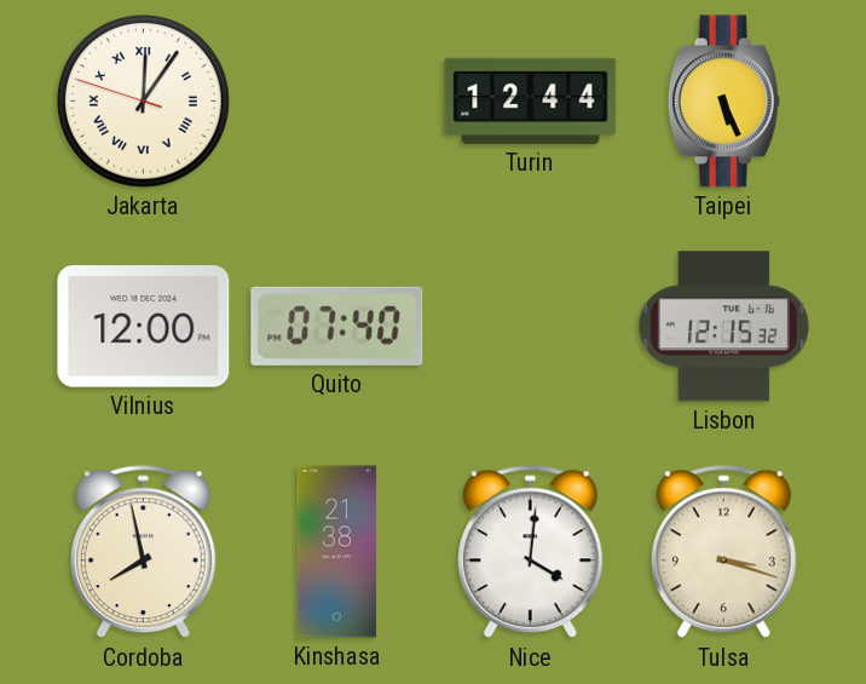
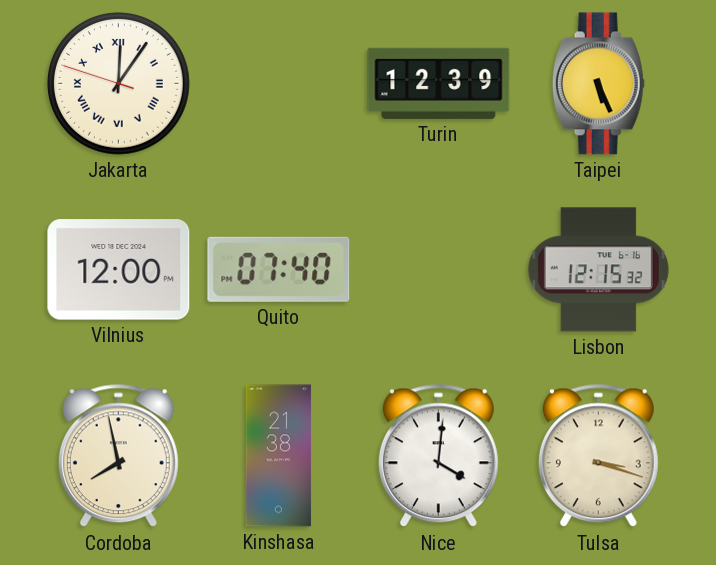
Turin: 12:44 -> 12:39 (439, 83)
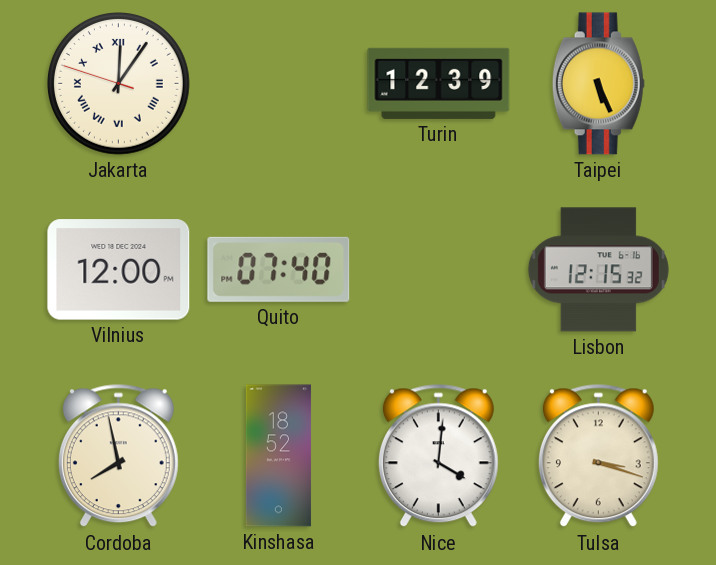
Kinshasa: 21:38 -> 18:52 (278, 456)
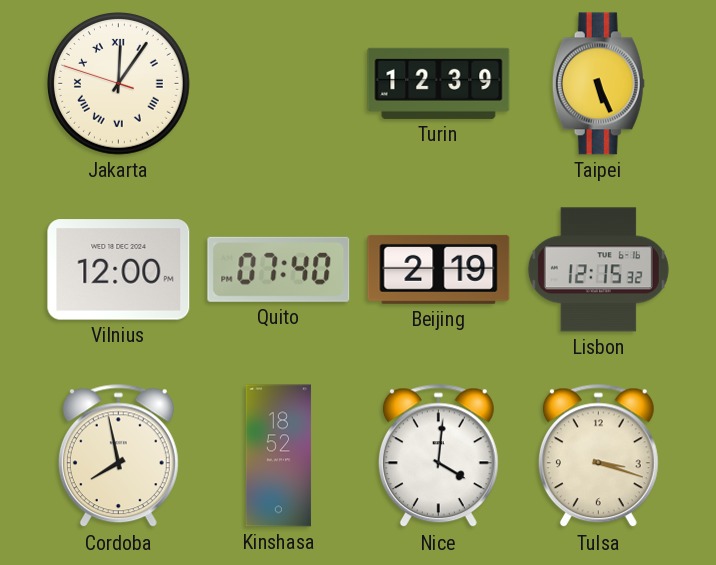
Beijing: none -> 2:19 (439, 269)
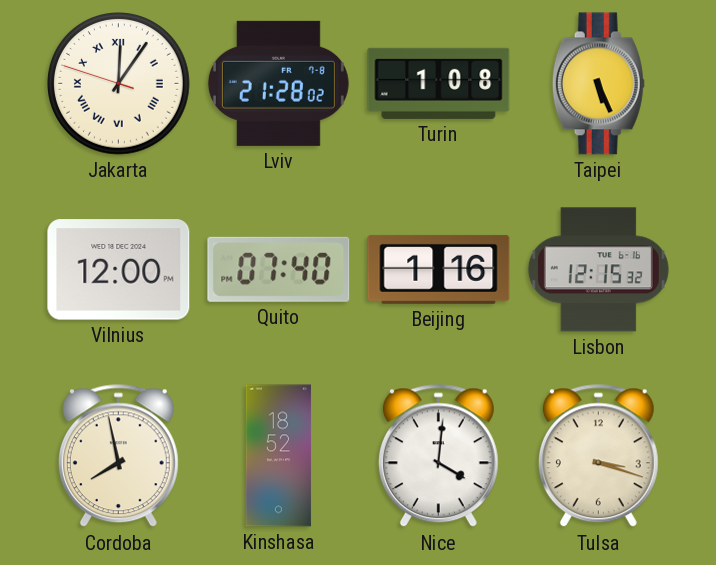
Lviv: none -> 21:28 (278, 83)
Turin: 12:39 -> 1:08 (439, 83)
Beijing: 2:19 -> 1:16 (439, 269)
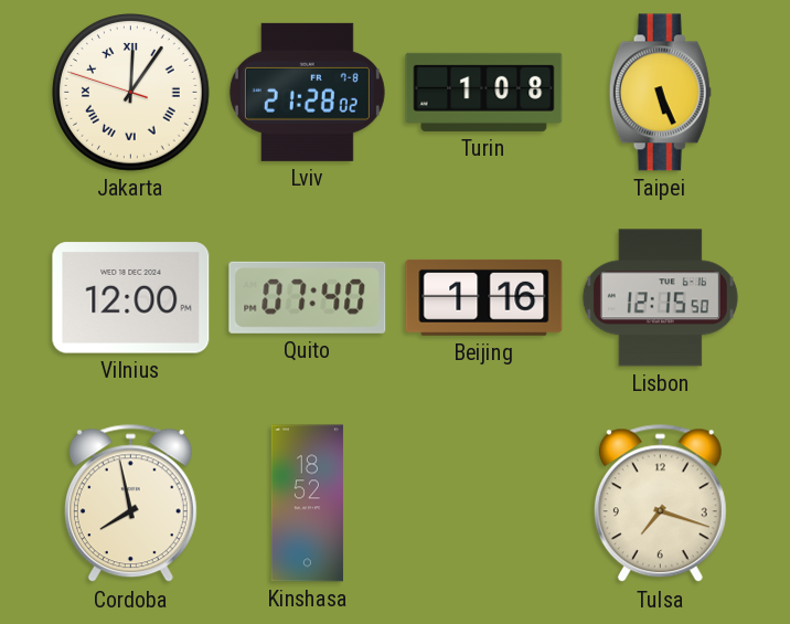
Lisbon: 12:15:32 -> 12:15:50 (660, 298)
Nice: 4:01 -> none (438, 456)
Tulsa: 3:18 -> 7:18 (660, 504)
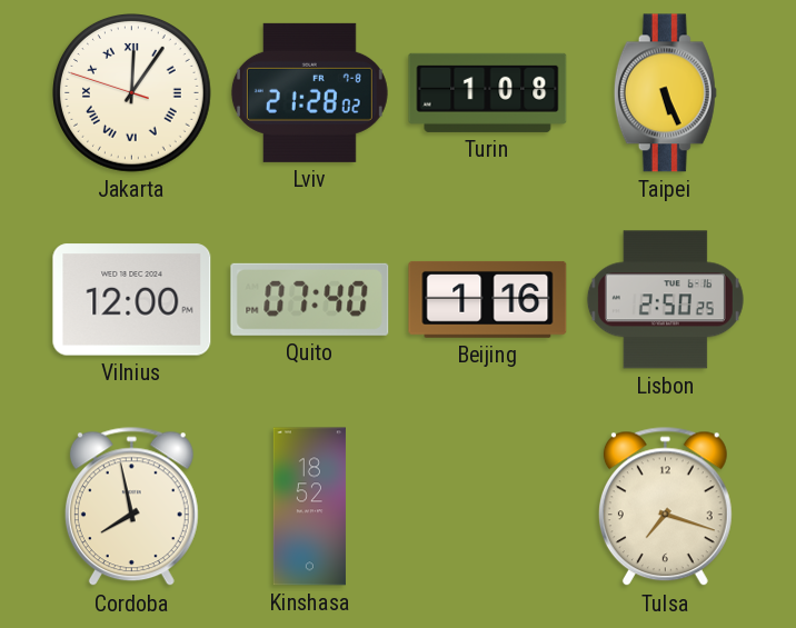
Lisbon: 12:15 -> 2:50 (665, 300)
